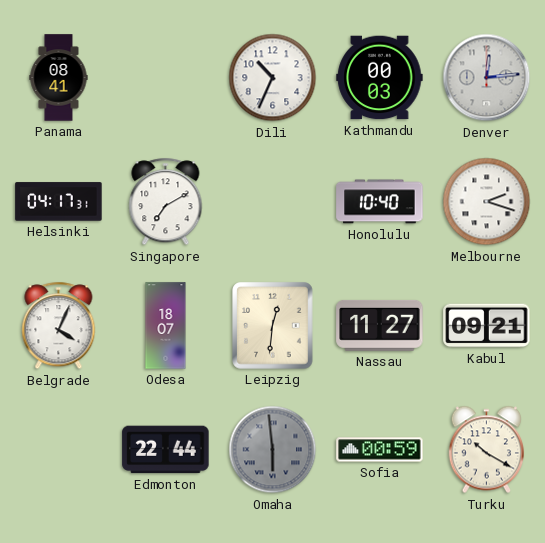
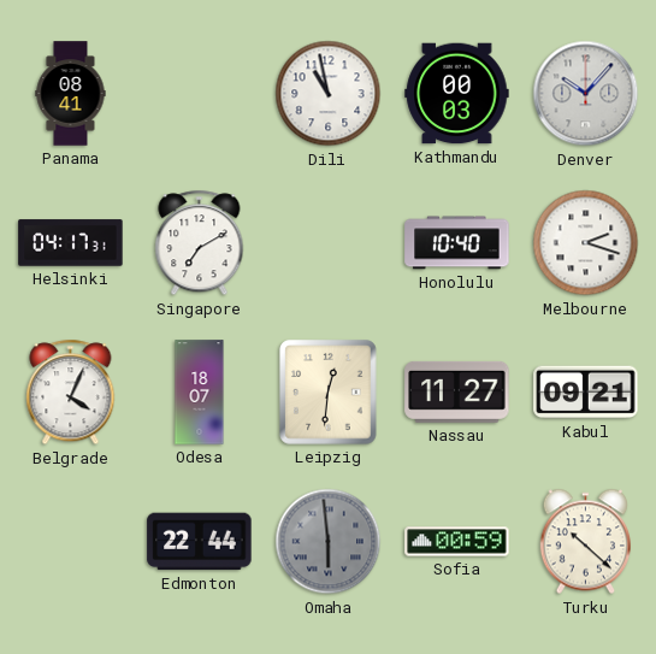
Dili: 10:34 -> 10:58 (329, 94)
Denver: 12:14 -> 10:07 (586, 94)
Turku: 10:20 -> 10:22 (585, 542)
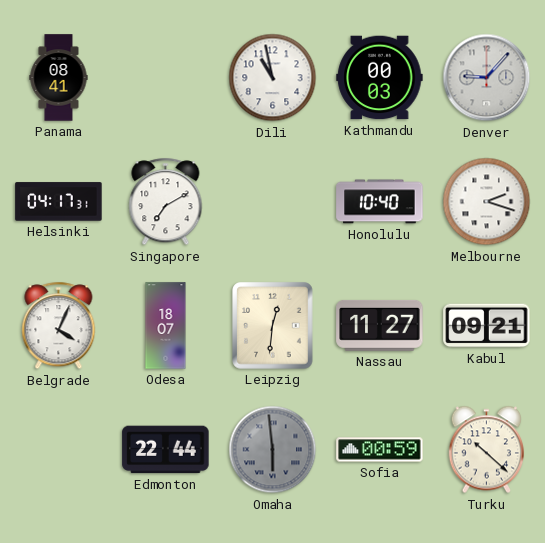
Denver: 10:07 -> 9:07 (487, 78)
